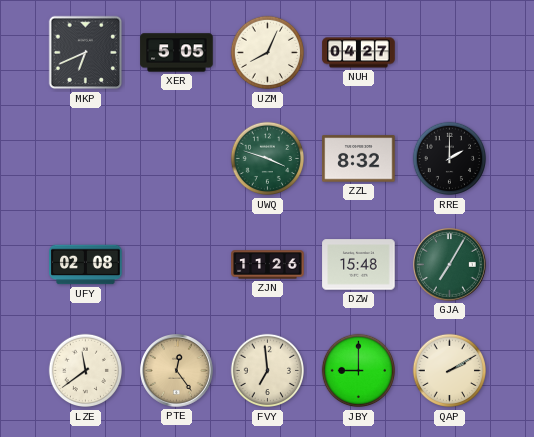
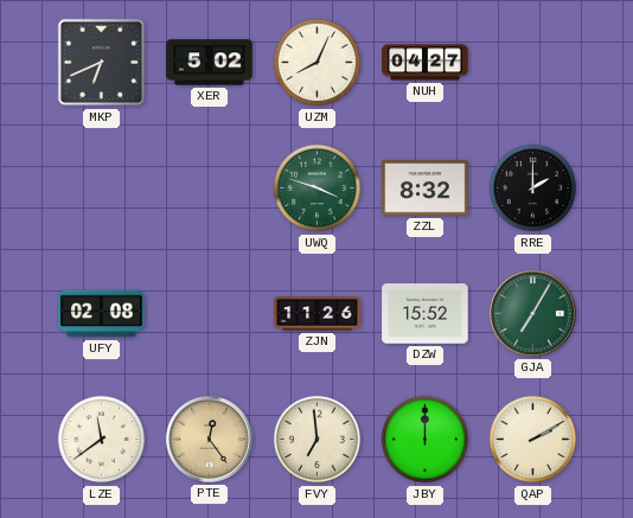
XER: 5:05 -> 5:02 (210, 63)
DZW: 15:48 -> 15:52 (426, 314)
JBY: 9:00 -> 12:00 (426, 440)
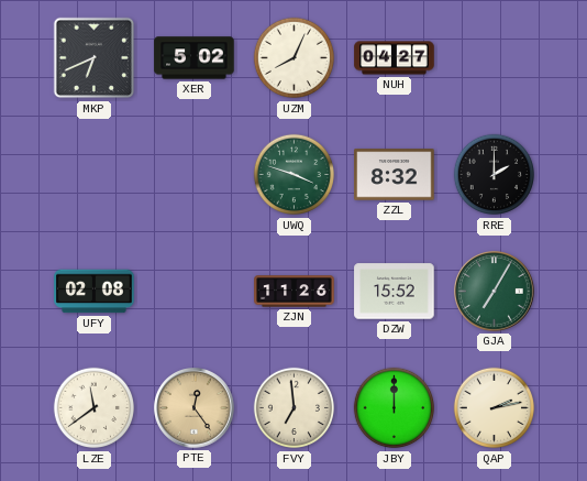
QAP: 2:10 -> 2:13 (495, 408)
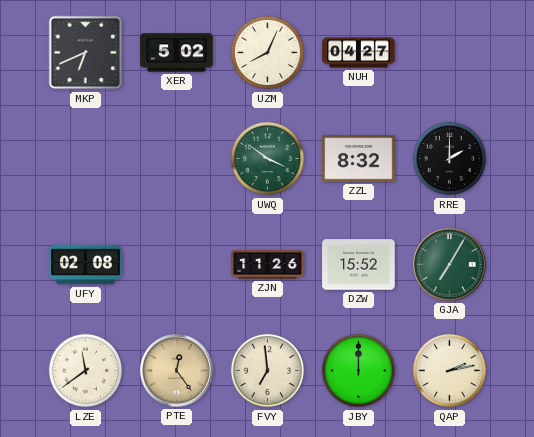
UWQ: 3:48 -> 3:51 (268, 159)
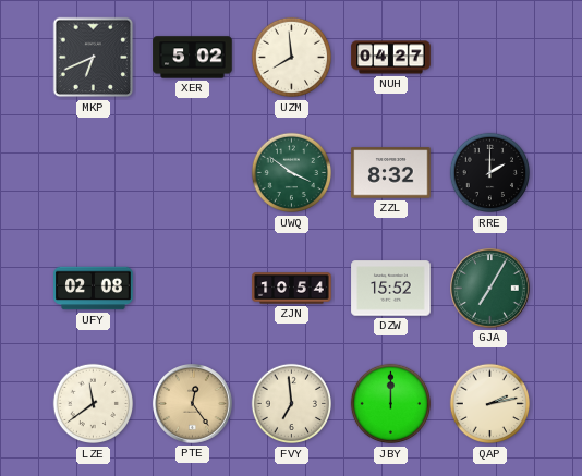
UZM: 8:04 -> 7:59 (292, 58)
ZJN: 11:26 -> 10:54 (292, 289)
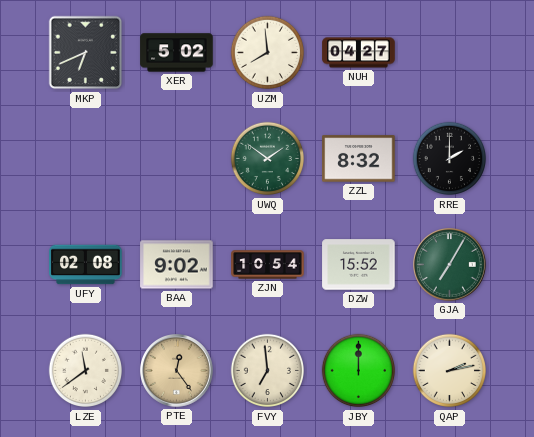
UWQ: 3:51 -> 1:51 (268, 159)
BAA: none -> 9:02 (177, 265)
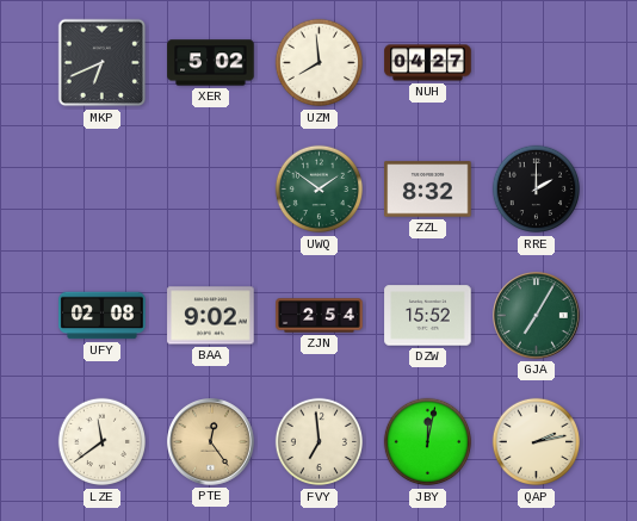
ZJN: 10:54 -> 2:54 (320, 316)
JBY: 12:00 -> 12:02 (428, 442)
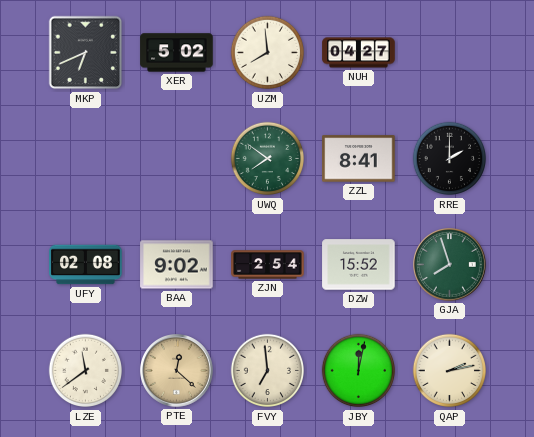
UWQ: 1:51 -> 7:51 (268, 159)
ZZL: 8:32 -> 8:41 (359, 159)
GJA: 7:05 -> 7:57 (450, 265)
PTE: 12:24 -> 12:22 (177, 371)
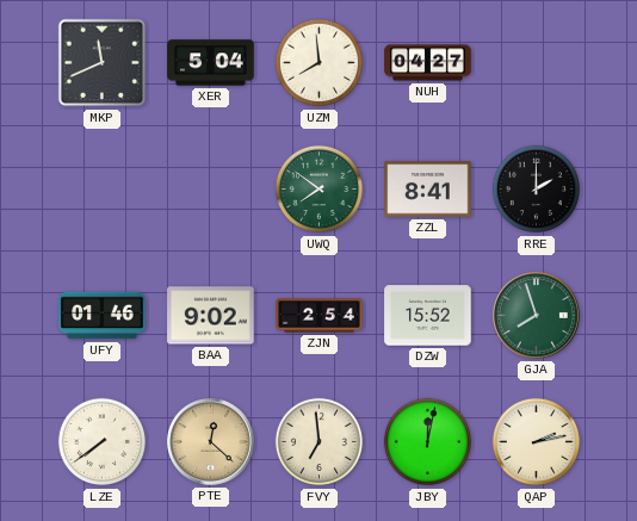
MKP: 6:41 -> 11:41 (103, 63)
XER: 5:02 -> 5:04 (211, 63)
UFY: 02:08 -> 01:46 (103, 316)
LZE: 11:39 -> 7:39 (103, 442)
